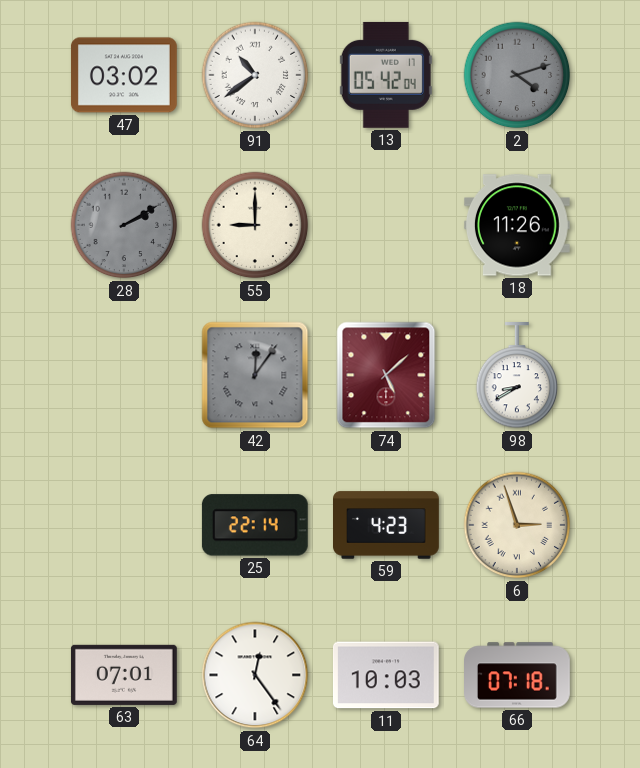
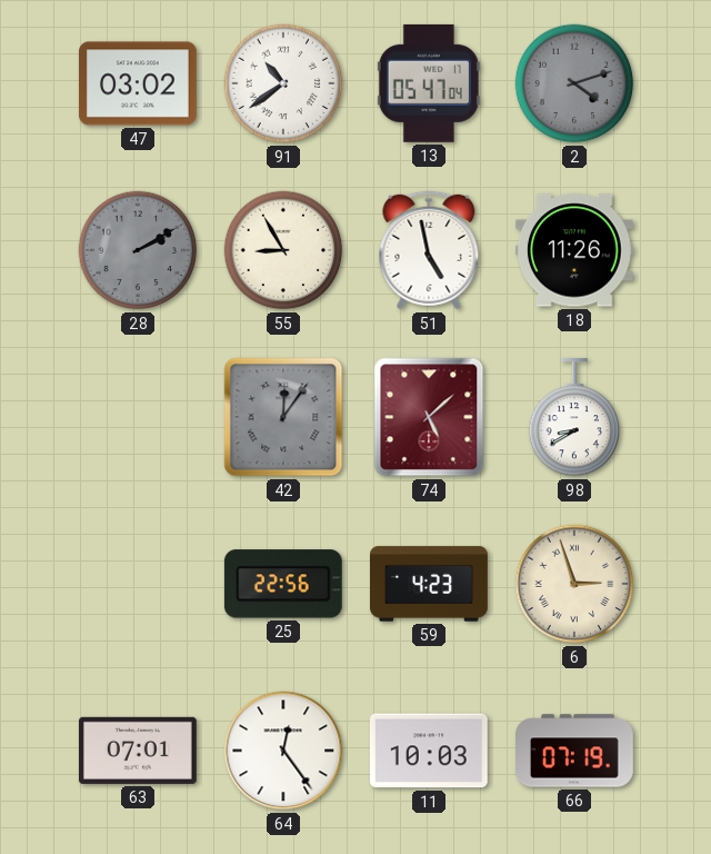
13: 05:42 -> 05:47 (429, 83)
55: 9:00 -> 8:55 (283, 250)
51: none -> 4:58 (429, 250)
25: 22:14 -> 22:56 (283, 584)
66: 07:18 -> 07:19 (575, 751)
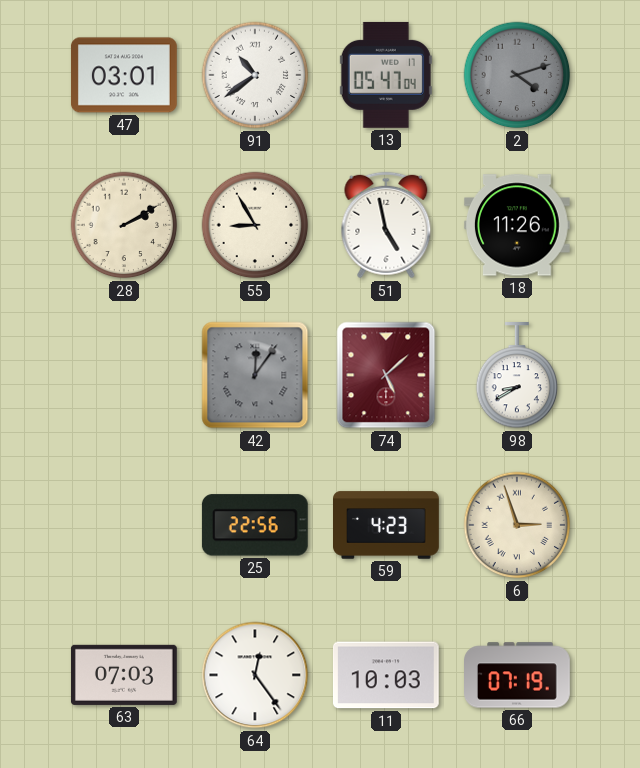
47: 03:02 -> 03:01 (124, 75)
28 dial: grey -> cream (124, 225)
63: 07:01 -> 07:03 (124, 675)
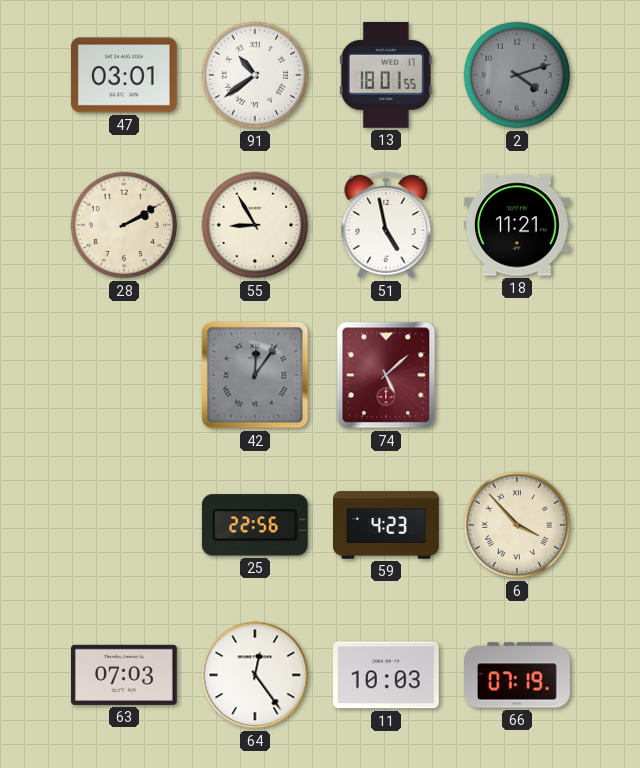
13: 05:47 -> 18:01 (386, 75)
18: 11:26 -> 11:21 (517, 225)
98: 8:40 -> none (517, 376)
6: 2:57 -> 3:53 (517, 525)
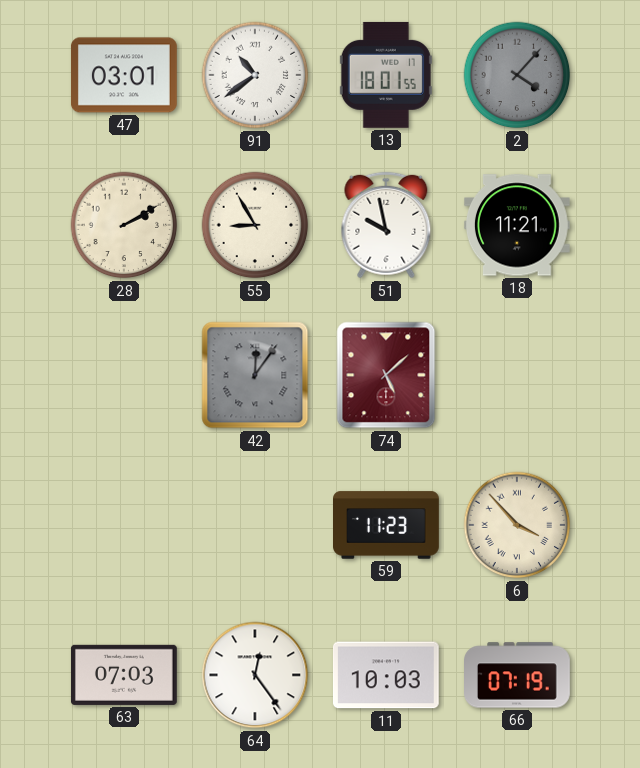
2: 4:12 -> 4:07 (517, 75)
51: 4:58 -> 9:58 (386, 225)
25: 22:56 -> none (255, 525)
59: 4:23 -> 11:23 (387, 525)
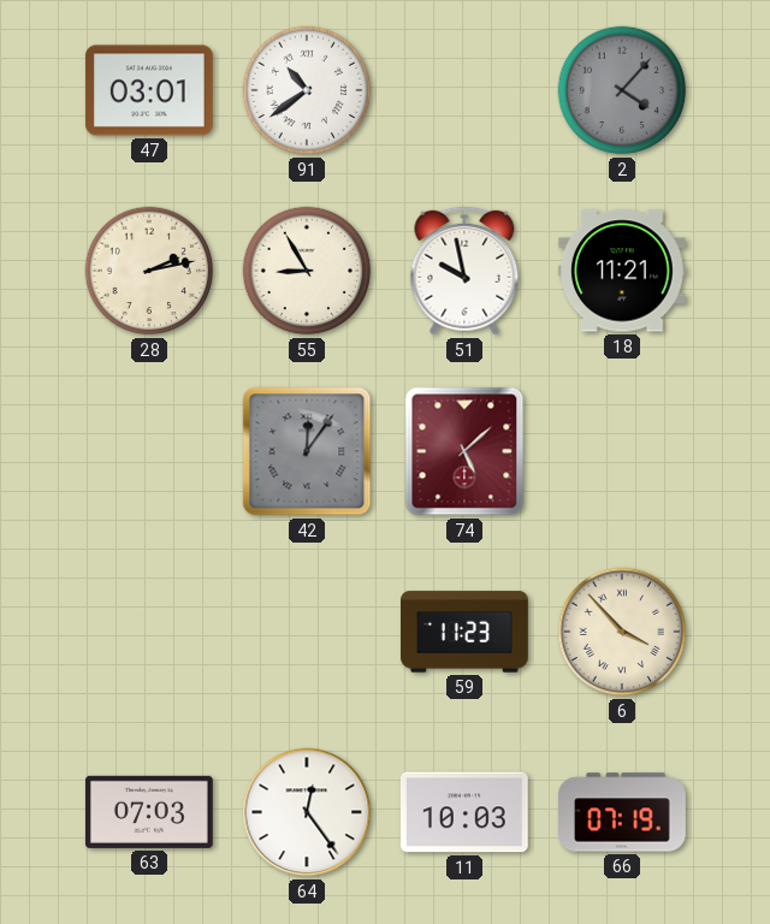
13: 18:01 -> none (386, 75)
28: 2:10 -> 2:13 (149, 271)
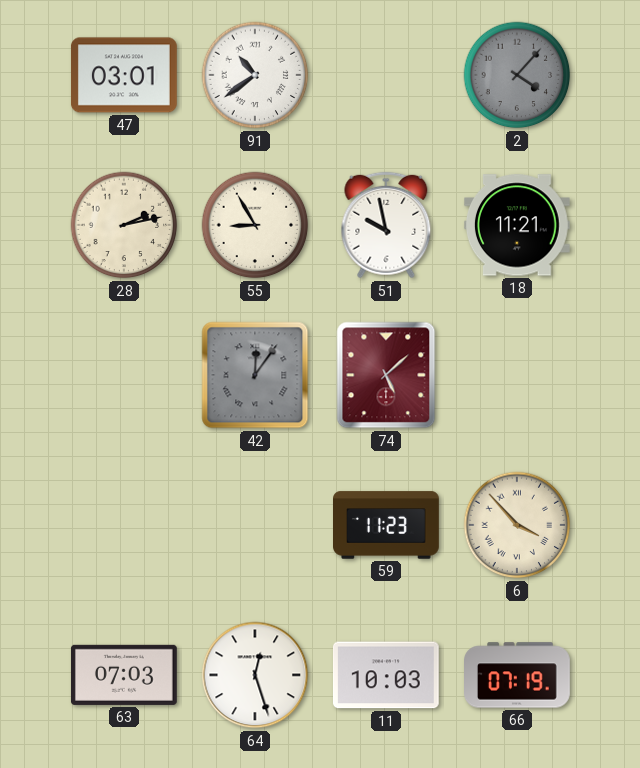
64: 12:24 -> 12:27 (255, 675)
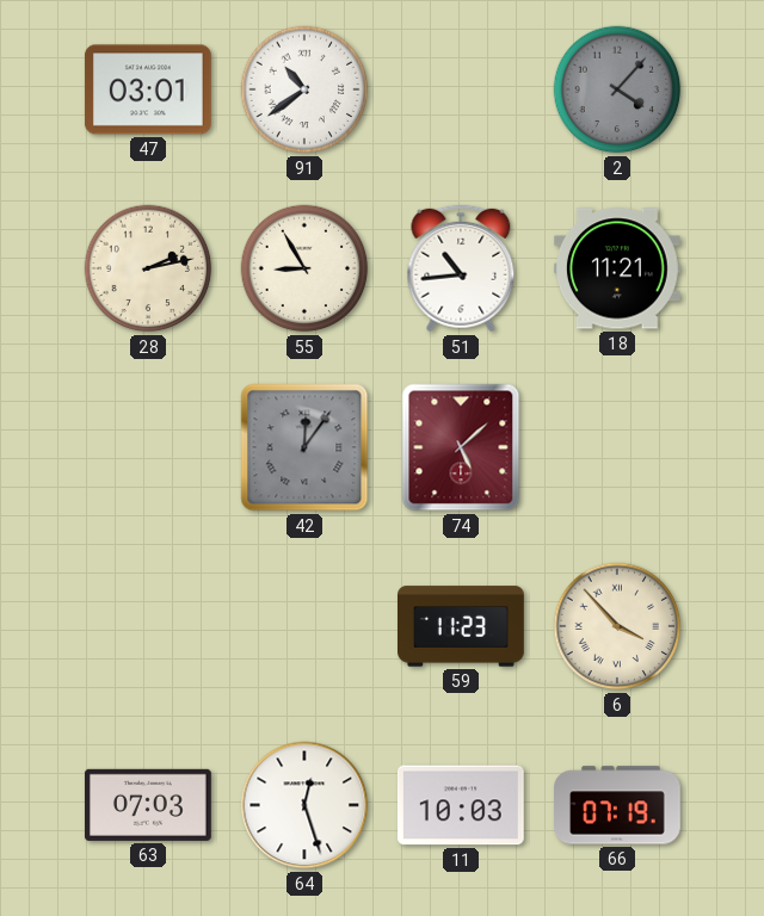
51: 9:58 -> 10:44 (461, 268)
